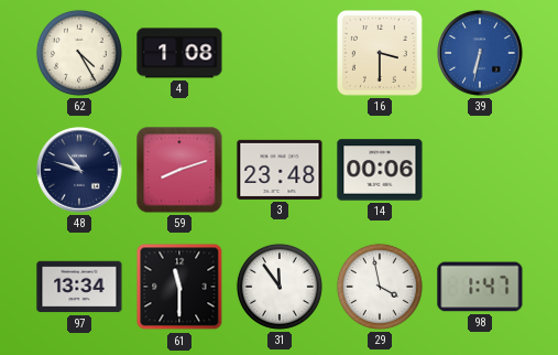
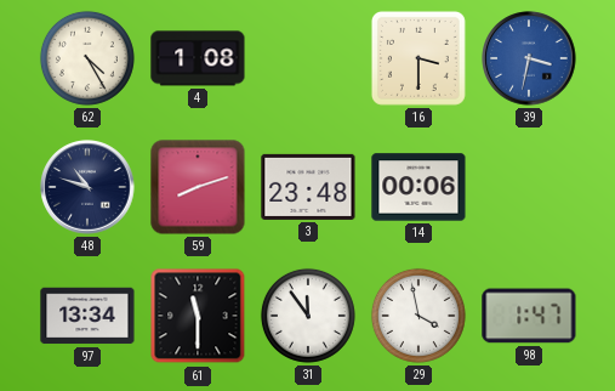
39: 6:32 -> 3:32 (529, 58)
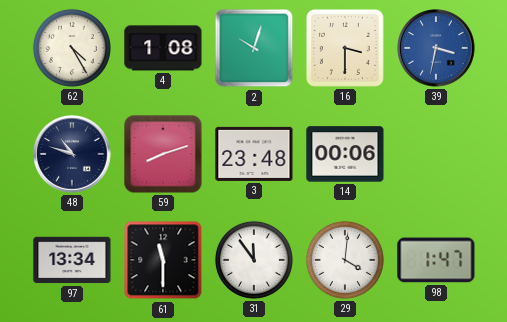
2: none -> 10:03 (254, 48)
29: 3:58 -> 4:01 (345, 260)
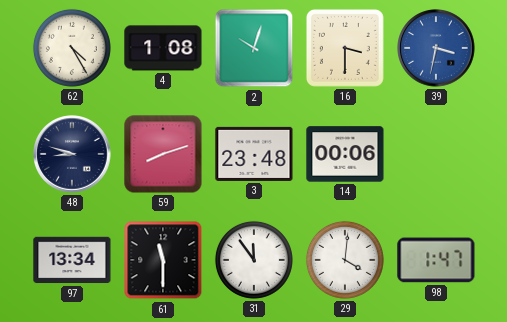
48: 10:48 -> 8:48 (72, 154)
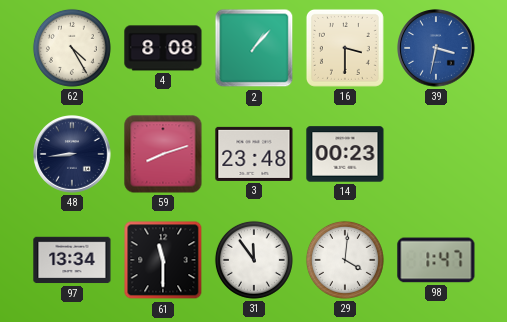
4: 1:08 -> 8:08 (163, 48)
2: 10:03 -> 1:07 (254, 48)
48: 8:48 -> 8:44 (72, 154)
14: 00:06 -> 00:23 (345, 154)
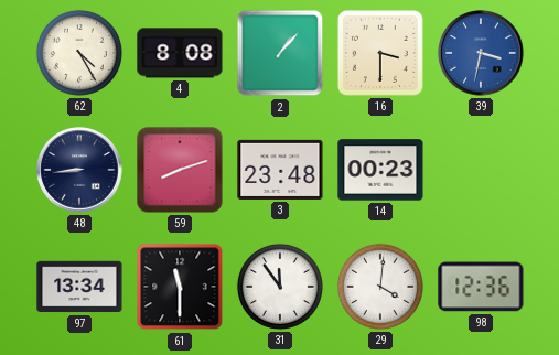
98: 1:47 -> 12:36 (481, 287)
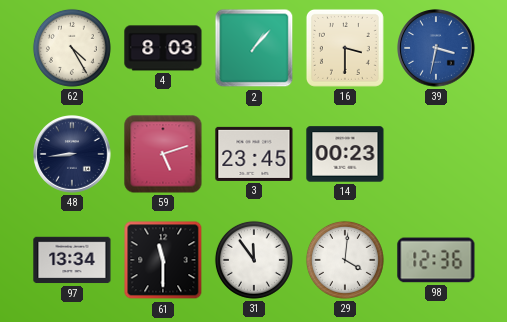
4: 8:08 -> 8:03 (163, 48)
59: 8:12 -> 5:12 (163, 154)
3: 23:48 -> 23:45 (254, 154)
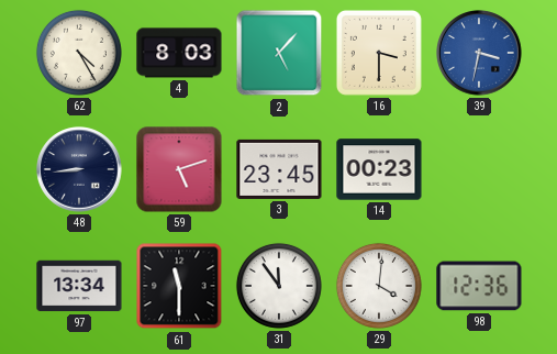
2: 1:07 -> 5:07 (279, 53)
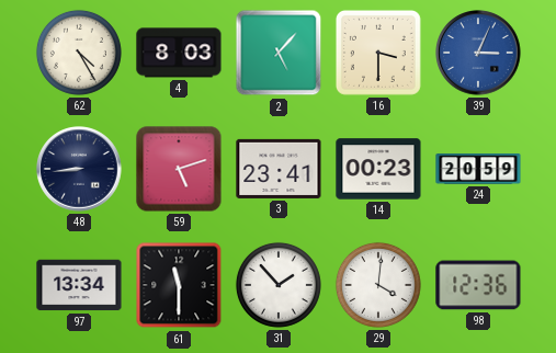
39: 3:32 -> 3:04 (478, 53)
3: 23:45 -> 23:41 (279, 169)
24: none -> 20:59 (478, 169)
31: 11:54 -> 1:53 (279, 285)
